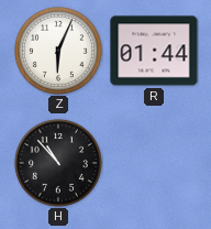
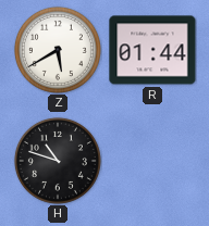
Z: 6:04 -> 5:40 (58, 50)
H: 10:53 -> 10:48 (58, 161)
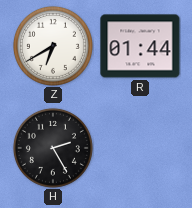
Z: 5:40 -> 6:40 (53, 46)
H: 10:48 -> 2:25 (53, 148)
